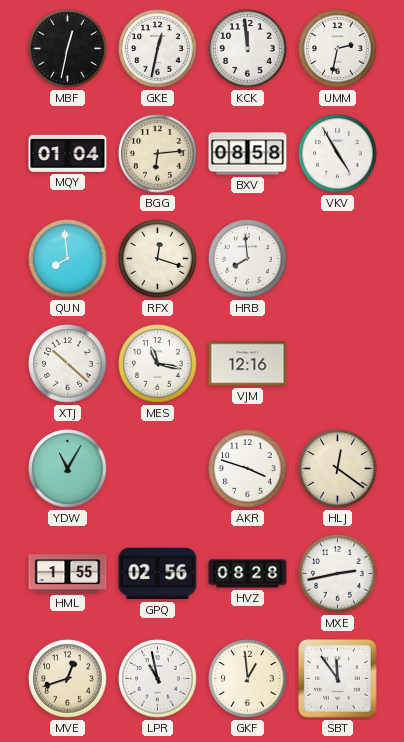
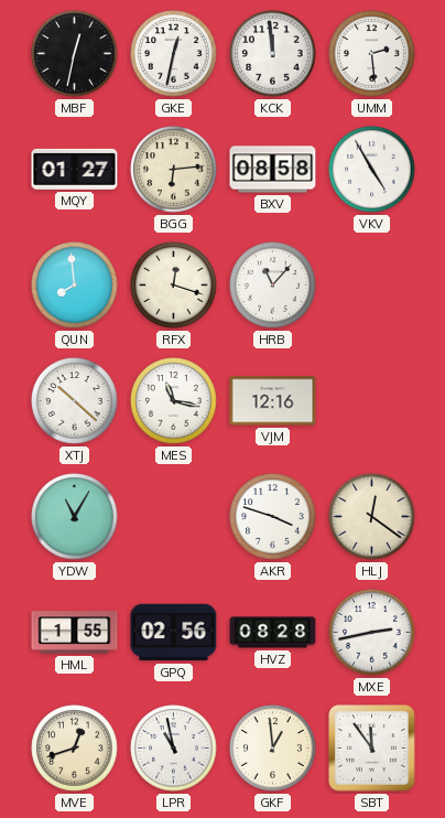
UMM: 2:32 -> 2:29 (372, 54)
MQY: 01:04 -> 01:27 (75, 169)
HRB: 7:59 -> 11:07 (273, 286)
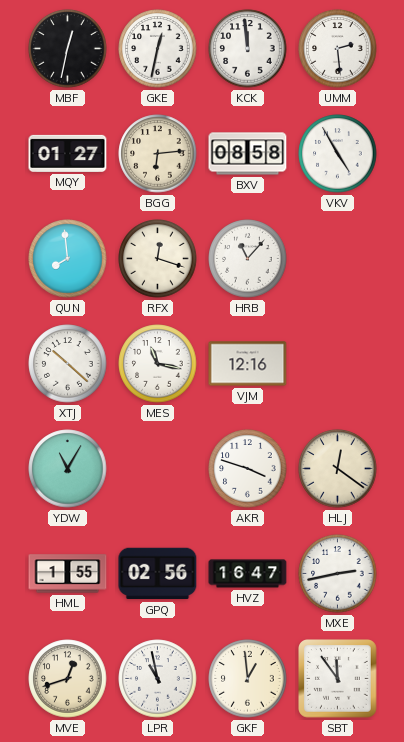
HVZ: 08:28 -> 16:47 (248, 574)
